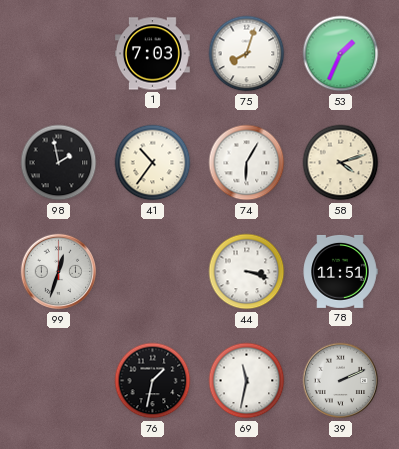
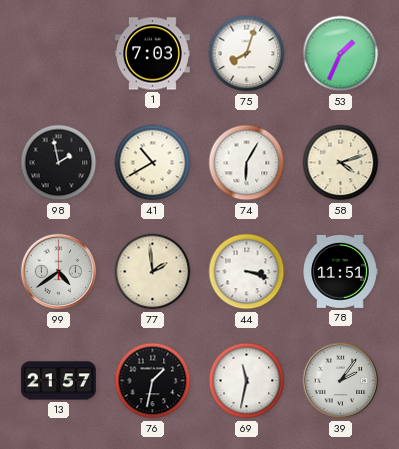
41: 10:36 -> 10:40 (153, 163)
99: 12:33 -> 4:39 (59, 272)
77: none -> 1:59 (153, 272)
13: none -> 21:57 (58, 381)
39: 2:11 -> 2:06 (341, 381)
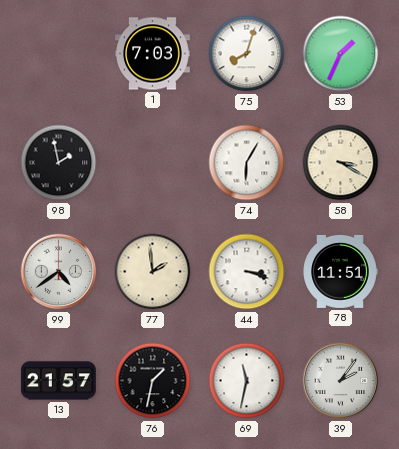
41: 10:40 -> none (153, 163)
58: 4:12 -> 3:20 (341, 163)
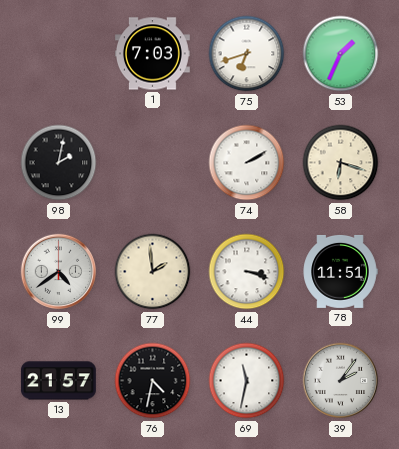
75: 8:03 -> 6:42 (247, 54)
98: 1:58 -> 2:02 (59, 163)
74: 6:05 -> 2:10 (247, 163)
58: 3:20 -> 6:18 (341, 163)
76: 1:32 -> 4:32 (153, 381)
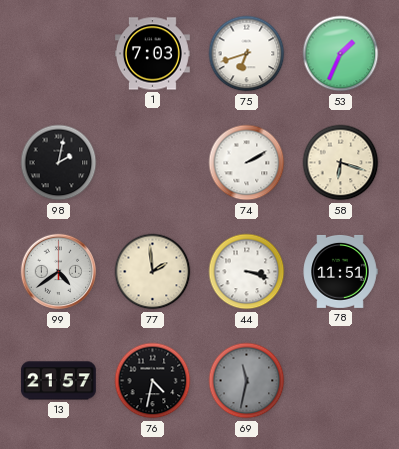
69 dial: white -> grey (247, 381)
39: 2:06 -> none (341, 381)
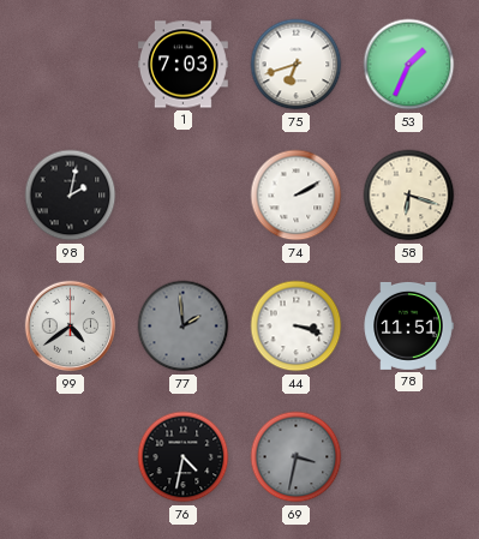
77 dial: cream -> grey (184, 327)
13: 21:57 -> none (58, 381)
69: 11:32 -> 3:32 (297, 457)
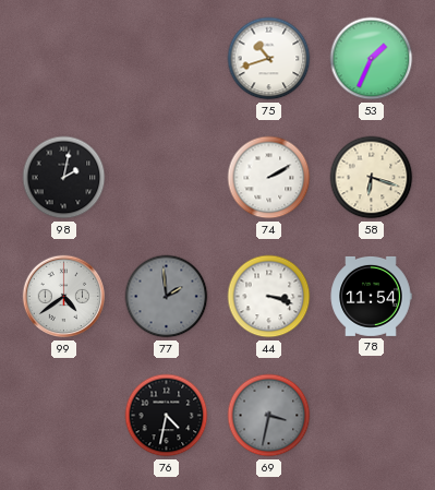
1: 7:03 -> none (184, 65)
75: 6:42 -> 10:42 (269, 59)
78: 11:51 -> 11:54 (371, 296)
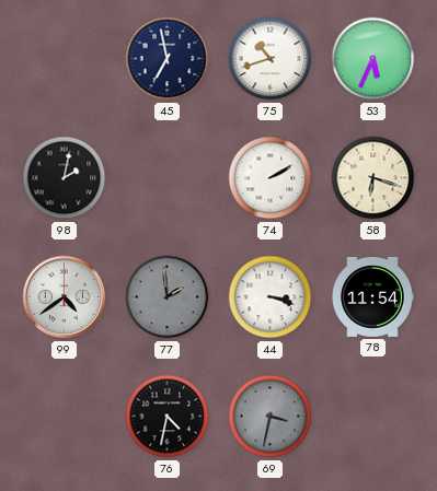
45: none -> 6:58 (168, 59)
53: 1:34 -> 5:34 (373, 59)
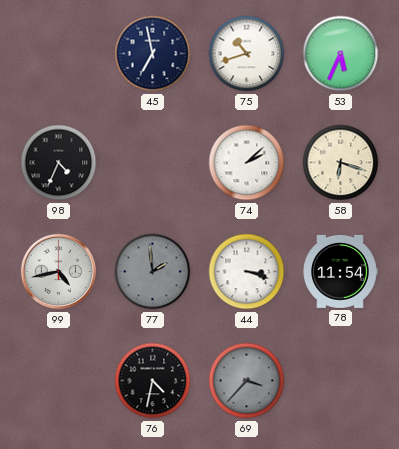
98: 2:02 -> 4:34 (59, 163)
74: 2:10 -> 2:08 (247, 163)
99: 4:39 -> 4:43 (59, 272)
69: 3:32 -> 3:37 (247, 381)
